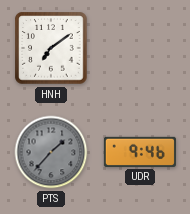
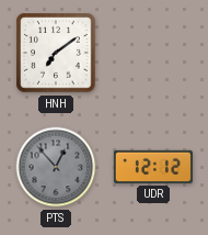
PTS: 1:37 -> 12:53 (56, 167)
UDR: 9:46 -> 12:12 (153, 167)
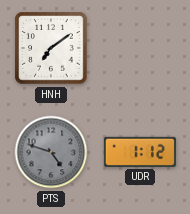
PTS: 12:53 -> 4:48 (51, 152)
UDR: 12:12 -> 1:12 (140, 152)
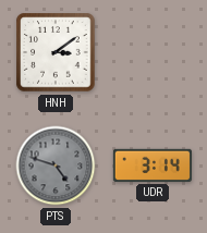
HNH: 7:09 -> 3:09 (56, 52)
UDR: 1:12 -> 3:14 (153, 165)
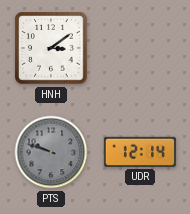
PTS: 4:48 -> 9:48 (51, 152)
UDR: 3:14 -> 12:14 (140, 152)
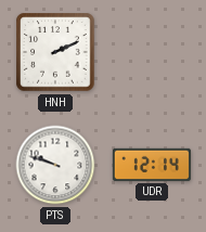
HNH: 3:09 -> 2:11 (55, 52)
PTS dial: grey -> white (55, 165)
